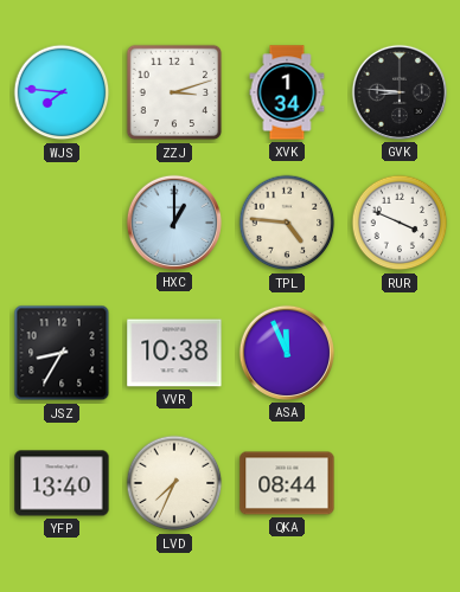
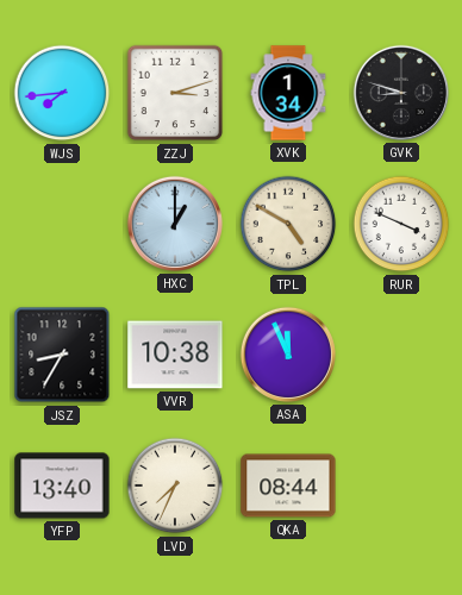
WJS: 7:46 -> 7:44 (62, 93)
GVK: 8:46 -> 8:48 (401, 93)
TPL: 4:46 -> 4:50 (288, 224)
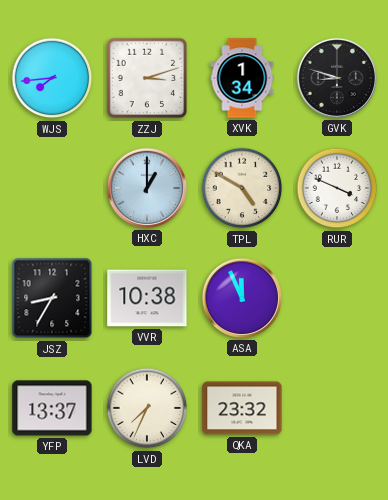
YFP: 13:40 -> 13:37 (52, 408)
QKA: 08:44 -> 23:32 (242, 408)
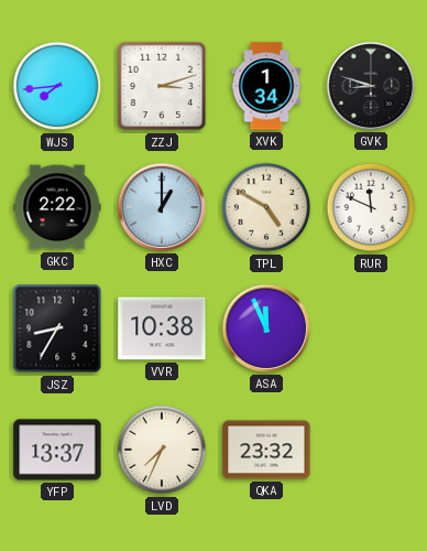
GKC: none -> 2:22 (57, 207)
RUR: 3:49 -> 11:49 (371, 207)
